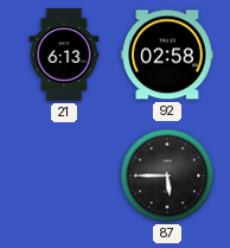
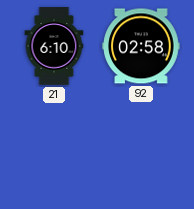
21: 6:13 -> 6:10 (54, 46)
87: 5:45 -> none (167, 176)
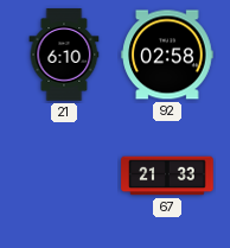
67: none -> 21:33 (167, 176)
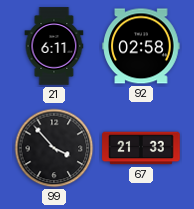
21: 6:10 -> 6:11 (54, 46)
99: none -> 3:53 (54, 148)
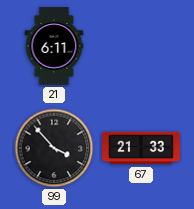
92: 02:58 -> none (141, 46)
